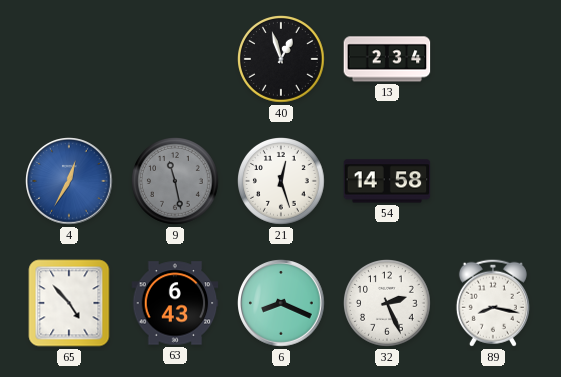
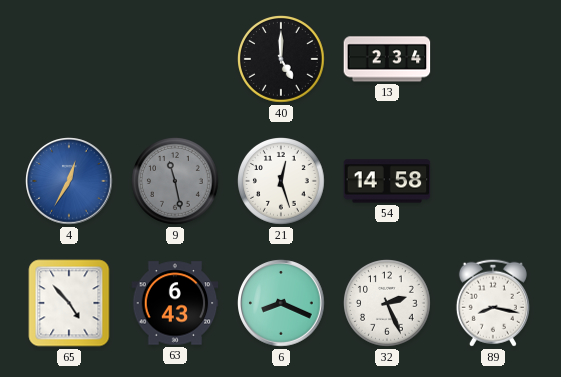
40: 12:57 -> 5:00 (282, 60)
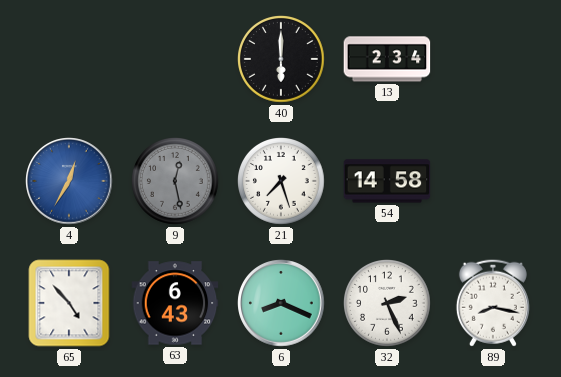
40: 5:00 -> 6:00 (282, 60)
9: 11:28 -> 12:28 (176, 182)
21: 12:27 -> 7:27 (282, 182)
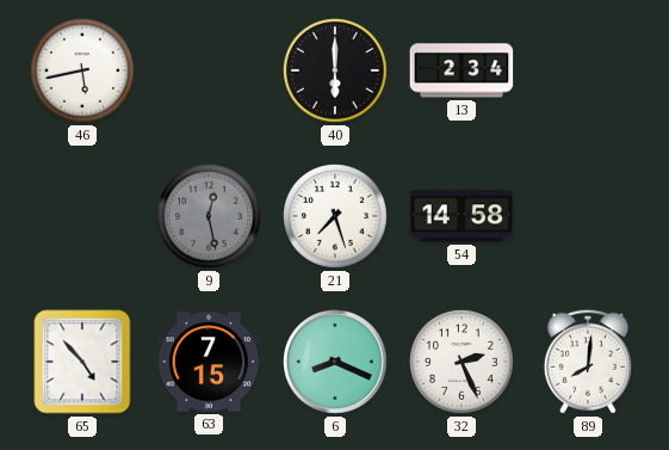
46: none -> 5:43 (83, 72)
4: 12:35 -> none (69, 181)
63: 6:43 -> 7:15 (209, 362)
89: 8:17 -> 8:01 (588, 362)
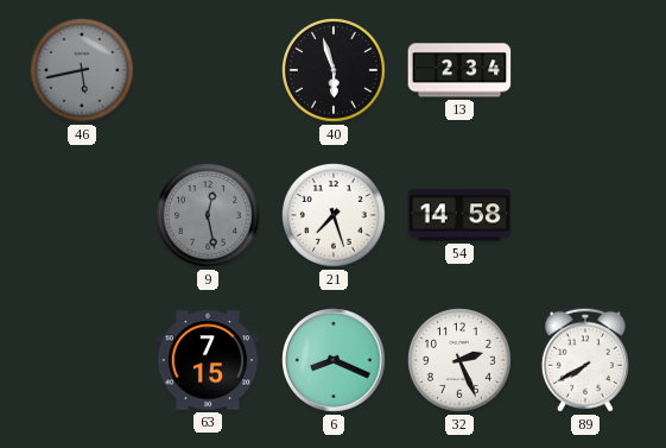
46 dial: white -> grey (83, 71)
40: 6:00 -> 5:57 (335, 71)
65: 4:53 -> none (82, 362)
89: 8:01 -> 7:40 (585, 360)
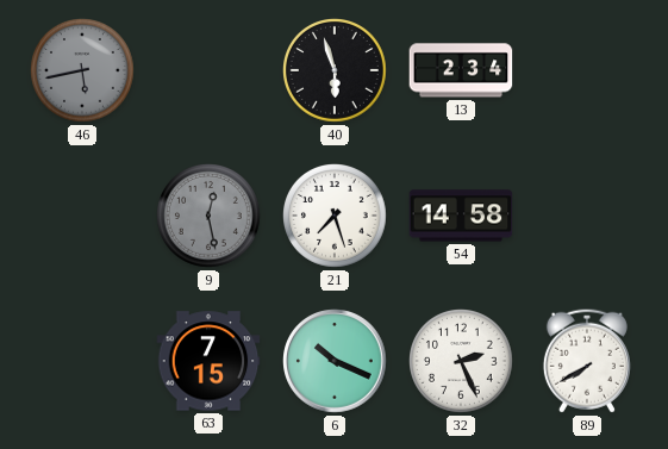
6: 8:19 -> 10:19 (335, 361)
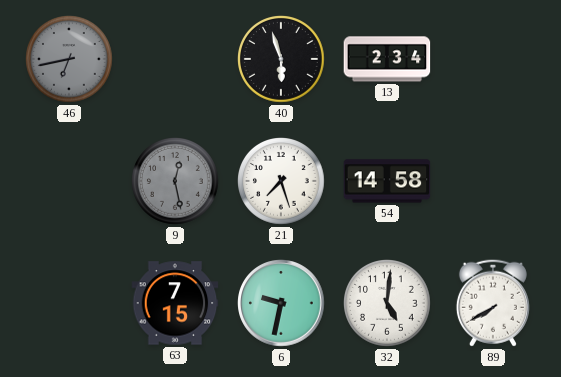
46: 5:43 -> 6:43 (70, 60)
6: 10:19 -> 9:32 (281, 303)
32: 2:26 -> 5:01 (388, 304)
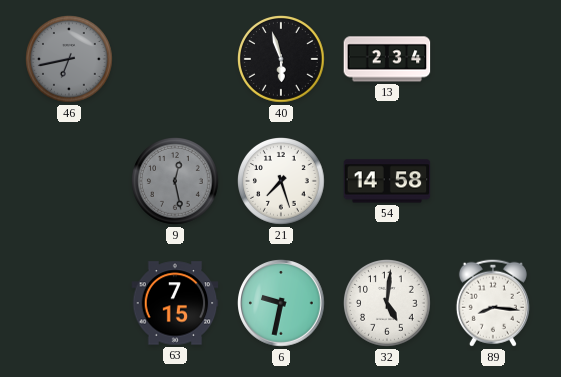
89: 7:40 -> 8:16 (493, 303)
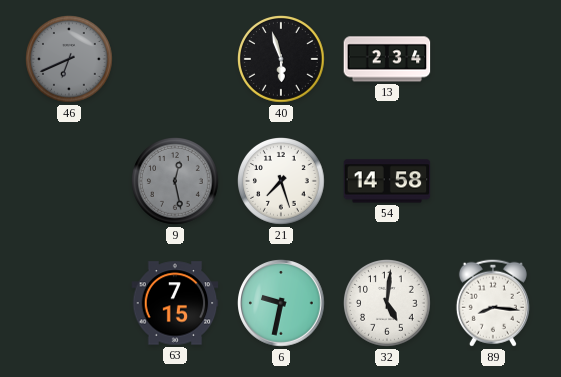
46: 6:43 -> 6:41 (70, 60)
